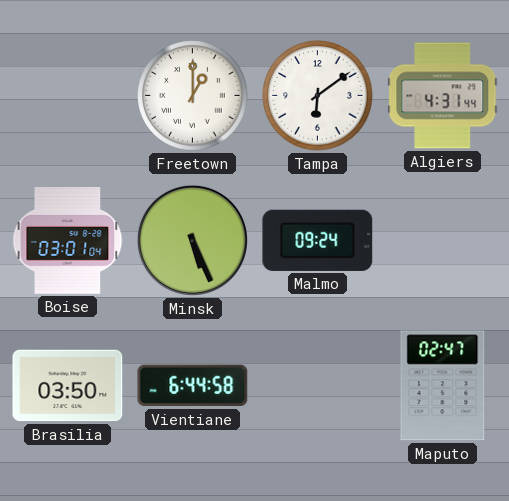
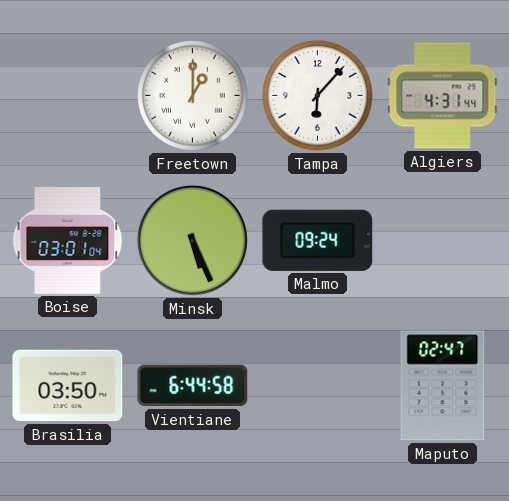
Tampa: 6:09 -> 6:07 (318, 96)
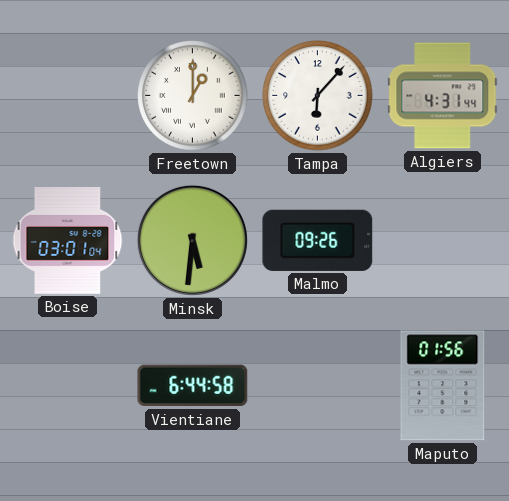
Minsk: 5:26 -> 5:31 (192, 240)
Malmo: 09:24 -> 09:26 (318, 240)
Brasilia: 03:50 -> none (68, 386)
Maputo: 02:47 -> 01:56 (443, 386)
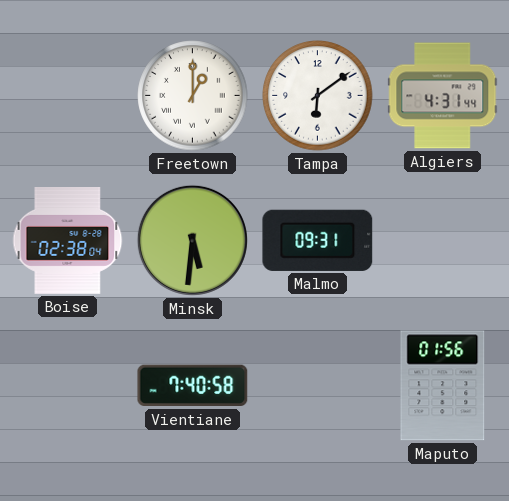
Tampa: 6:07 -> 6:09 (318, 96)
Boise: 03:01 -> 02:38 (68, 241)
Malmo: 09:26 -> 09:31 (318, 240)
Vientiane: 6:44 -> 7:40 (193, 386)
